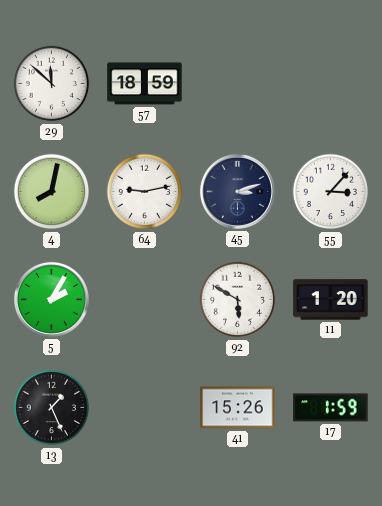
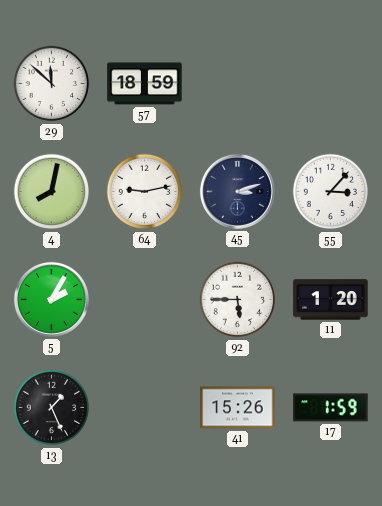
92: 5:50 -> 5:45 (238, 300)
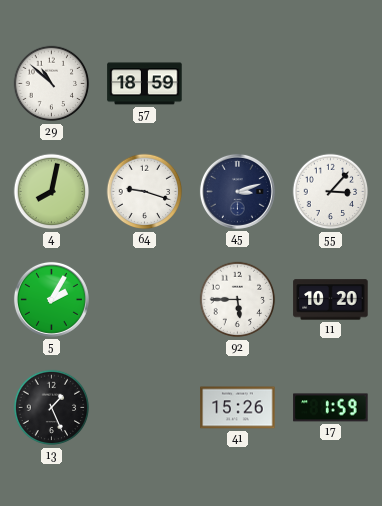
29: 11:52 -> 10:52 (52, 84)
64: 9:13 -> 9:18 (145, 192)
11: 1:20 -> 10:20 (331, 300)
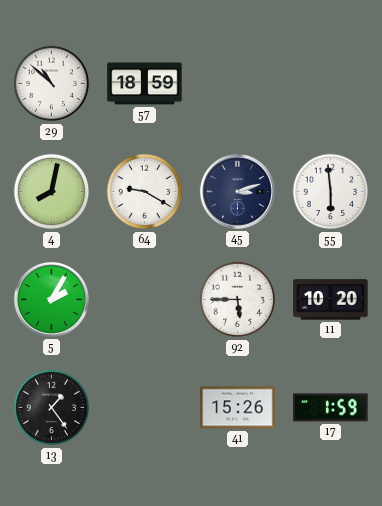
64: 9:18 -> 9:20 (145, 192)
55: 3:07 -> 5:59 (331, 192)
13: 1:26 -> 1:24 (52, 408)
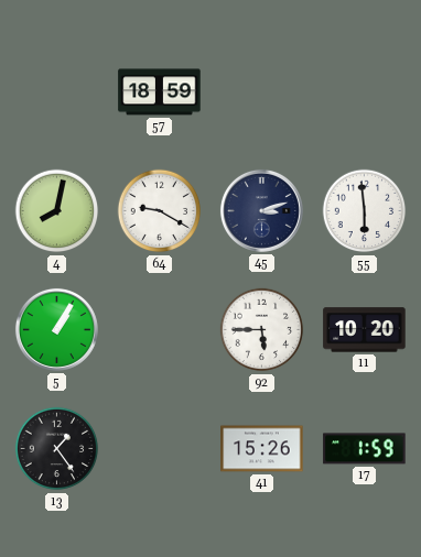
29: 10:52 -> none (52, 84)
5: 2:05 -> 1:05 (56, 329)
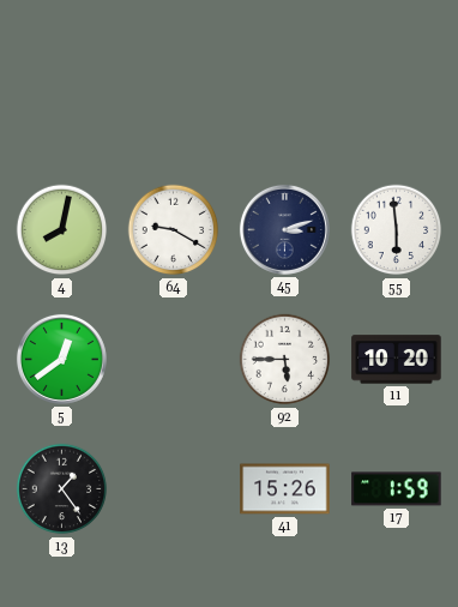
57: 18:59 -> none (160, 92)
5: 1:05 -> 12:39 (61, 359)
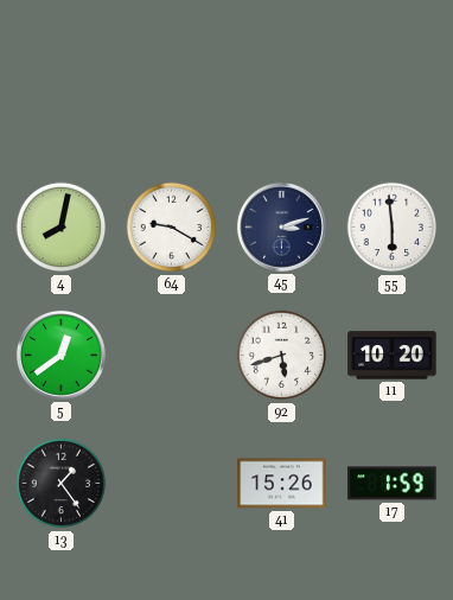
92: 5:45 -> 5:42 (282, 356)
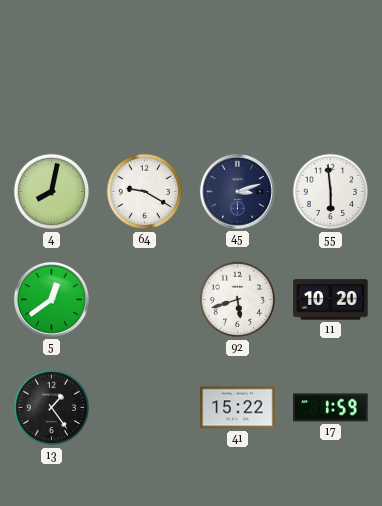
41: 15:26 -> 15:22 (238, 408)
